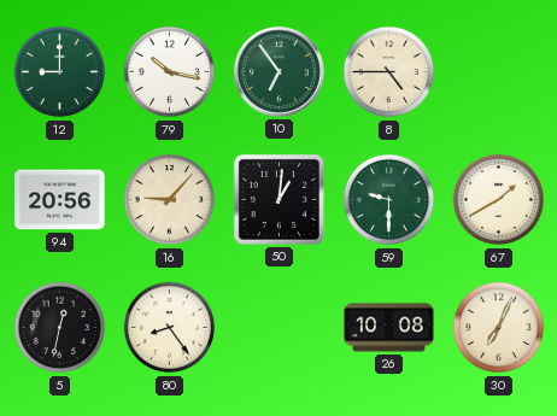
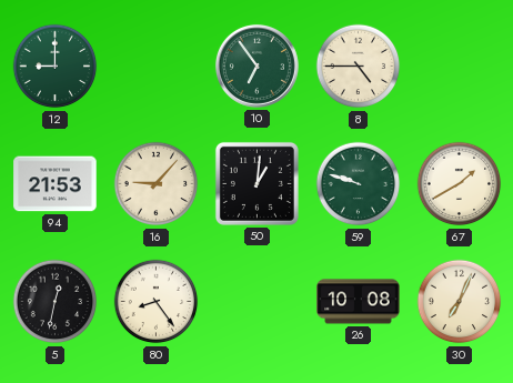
79: 10:17 -> none (170, 72)
94: 20:56 -> 21:53 (56, 184)
59: 9:30 -> 9:48 (359, 184)
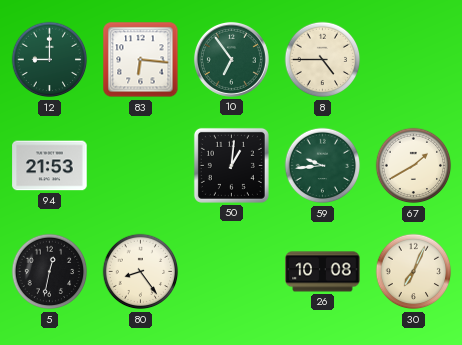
83: none -> 6:16 (141, 60)
16: 9:07 -> none (157, 184)
59: 9:48 -> 9:44 (323, 166)
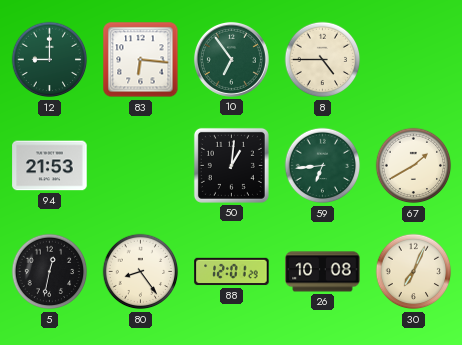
59: 9:44 -> 6:44 (323, 166)
88: none -> 12:01 (232, 272)
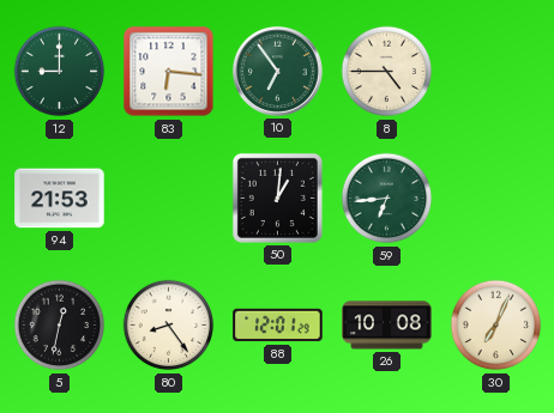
67: 1:40 -> none (414, 166)
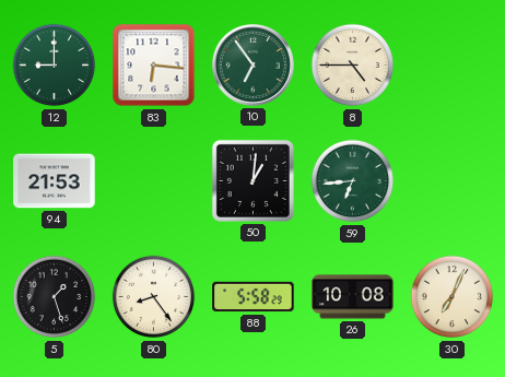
5: 12:32 -> 1:27 (55, 297)
88: 12:01 -> 5:58 (254, 297)
